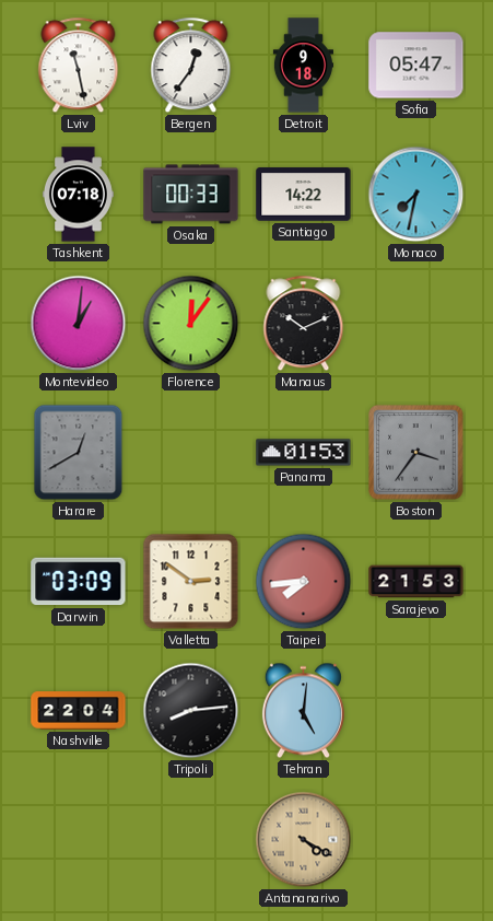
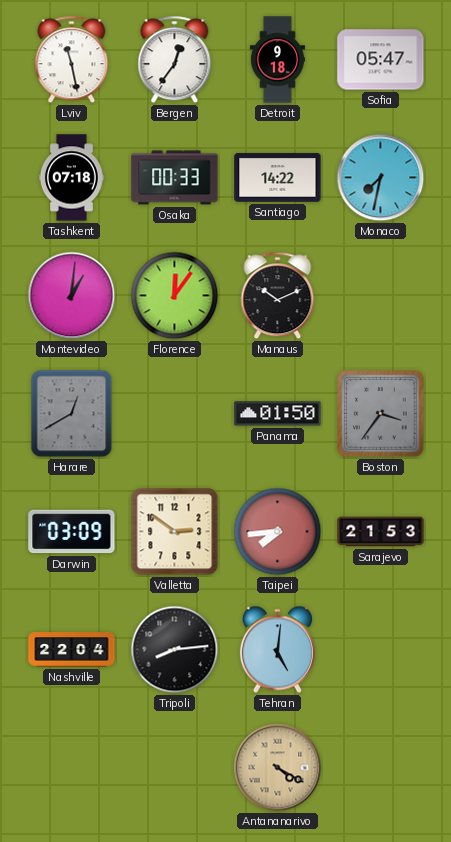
Panama: 01:53 -> 01:50 (278, 414)
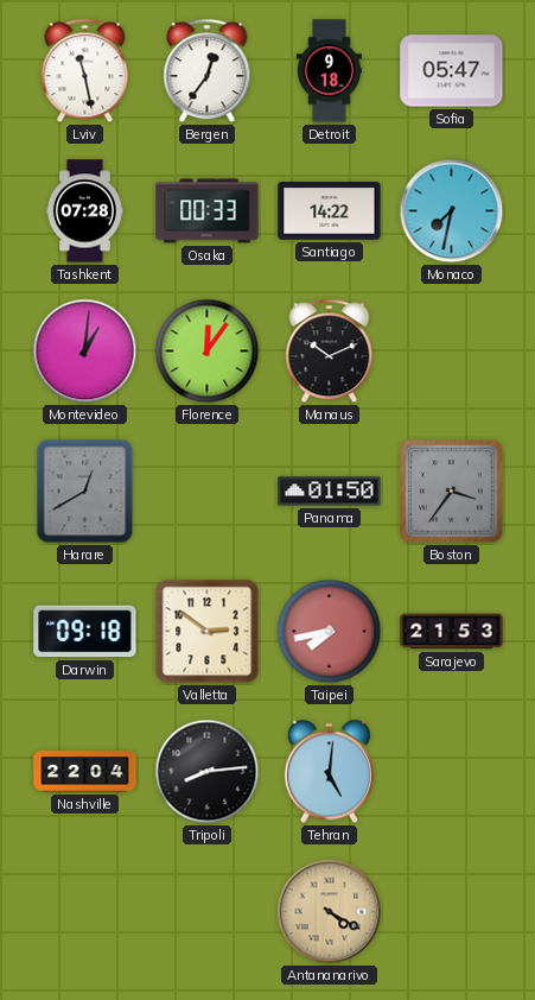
Tashkent: 07:18 -> 07:28 (84, 211)
Darwin: 03:09 -> 09:18 (85, 632)
Taipei: 7:44 -> 7:43 (330, 632)
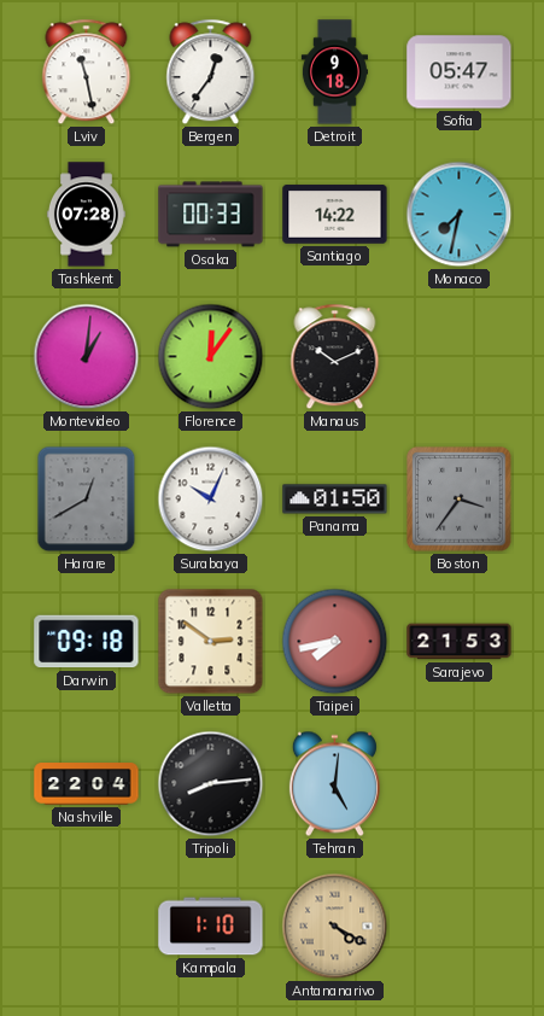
Surabaya: none -> 10:04 (211, 500)
Kampala: none -> 1:10 (211, 927)
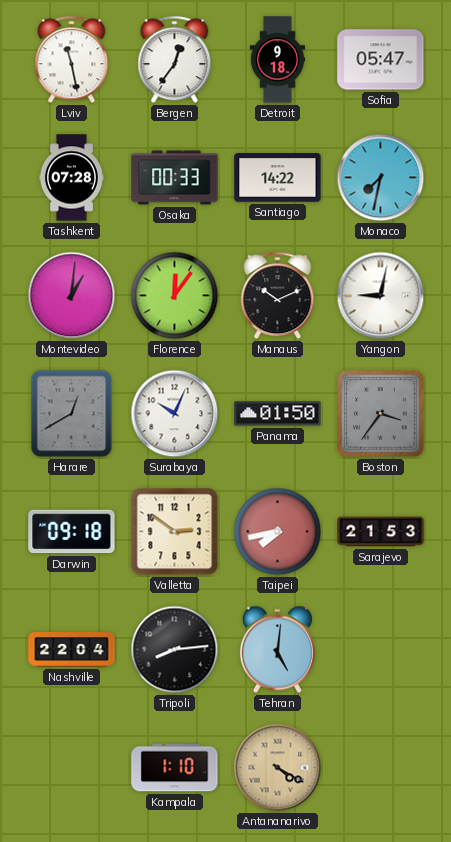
Yangon: none -> 9:02 (381, 296)
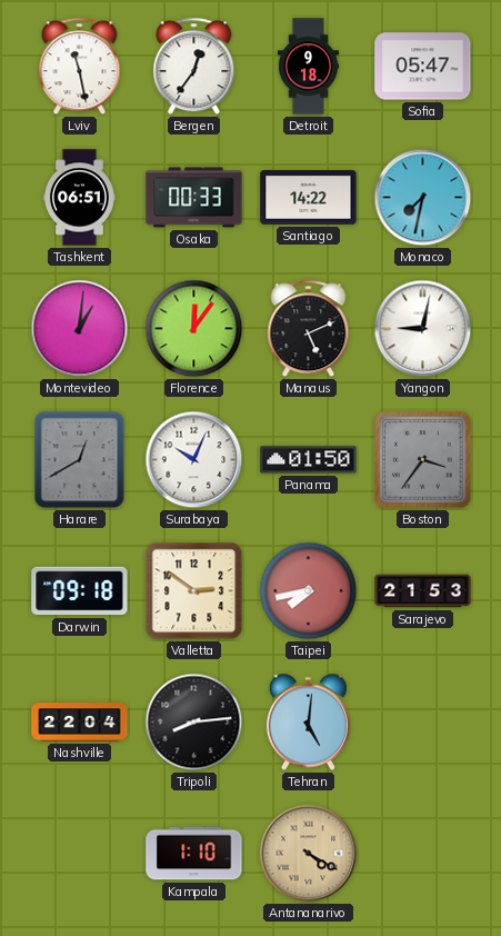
Tashkent: 07:28 -> 06:51 (79, 198)
Manaus: 10:11 -> 5:11 (309, 329)
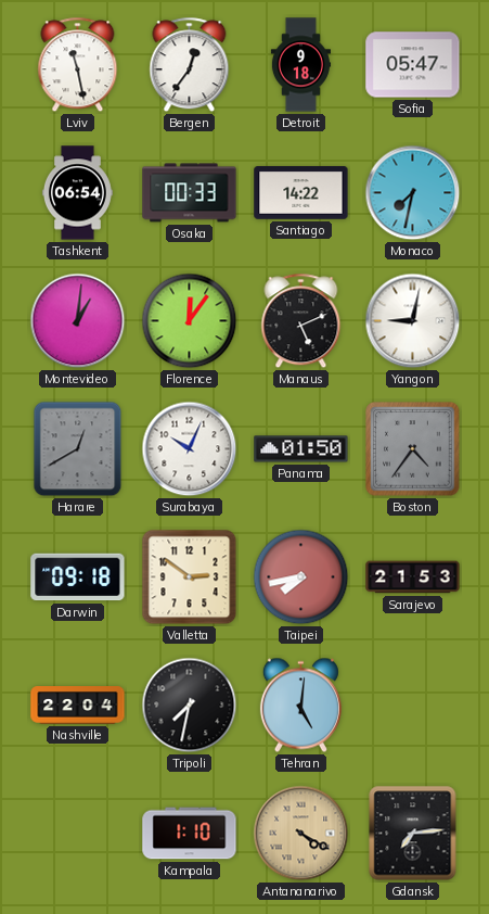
Tashkent: 06:51 -> 06:54 (77, 193)
Boston: 3:36 -> 4:36 (413, 449)
Tripoli: 8:14 -> 7:32 (190, 706)
Gdansk: none -> 7:14 (413, 834)
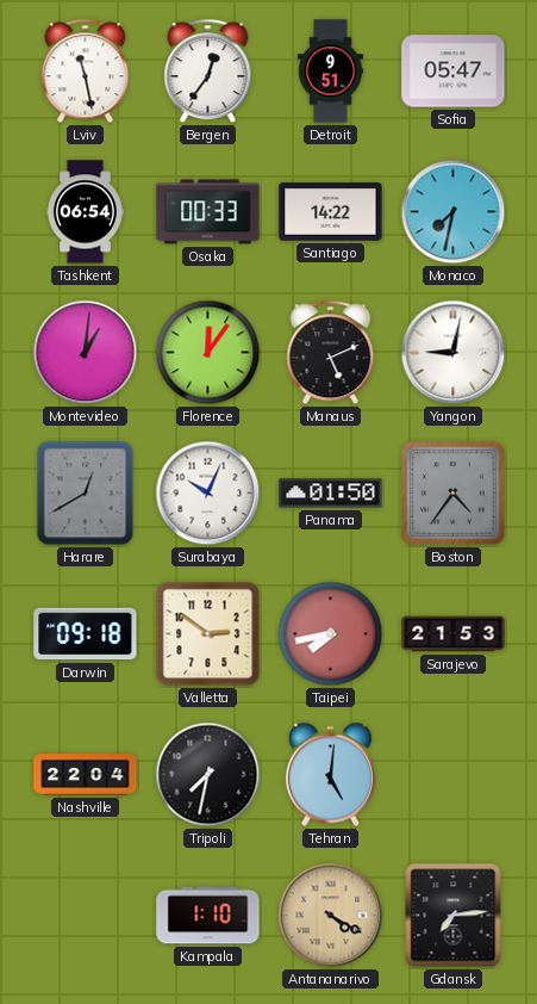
Detroit: 9:18 -> 9:51 (330, 72)
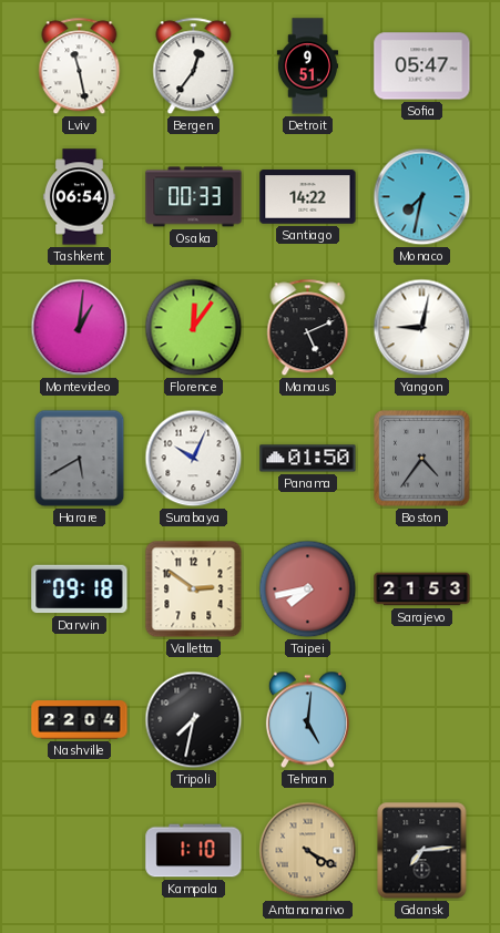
Harare: 12:40 -> 5:40 (80, 459)
